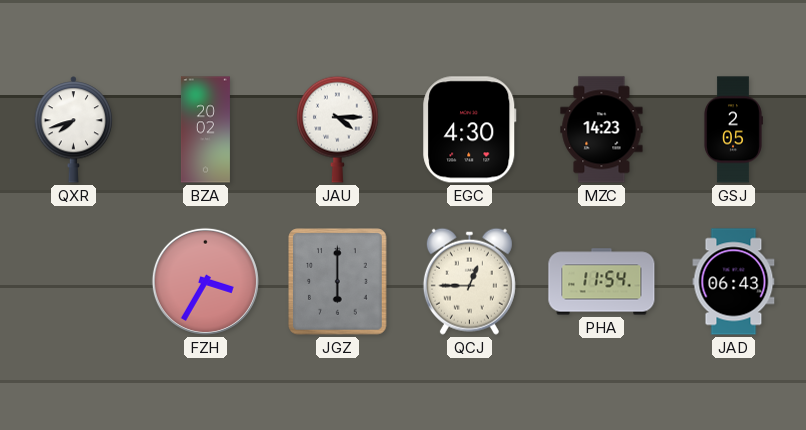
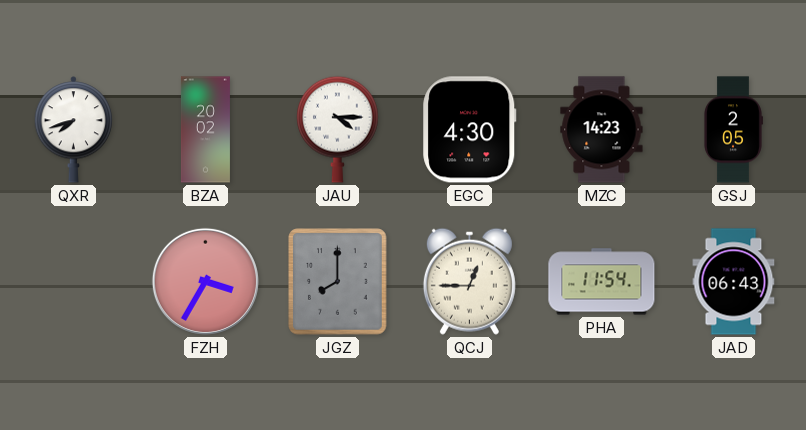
JGZ: 6:00 -> 8:00 (338, 282)
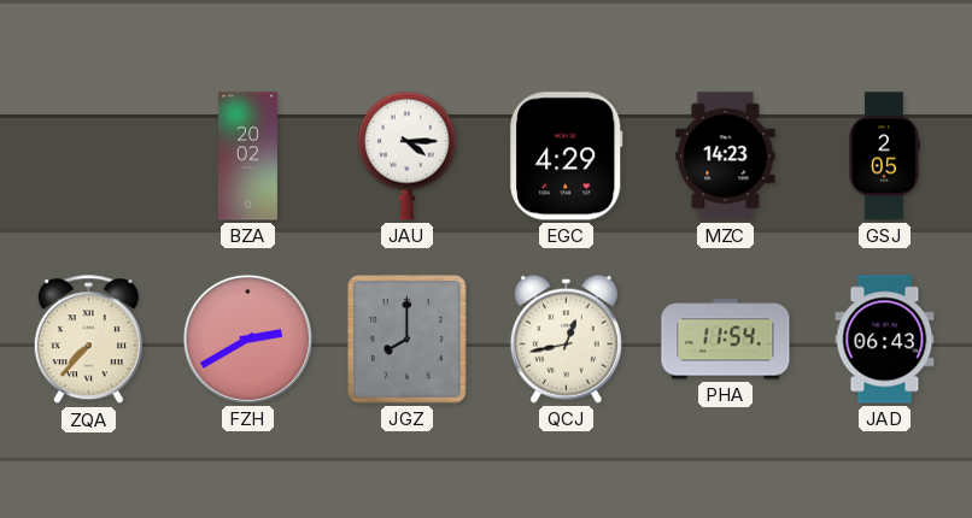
QXR: 7:42 -> none (74, 130)
EGC: 4:30 -> 4:29 (567, 157)
ZQA: none -> 7:37 (88, 340)
FZH: 3:35 -> 2:40 (247, 339)
QCJ: 12:45 -> 12:43 (566, 339)
